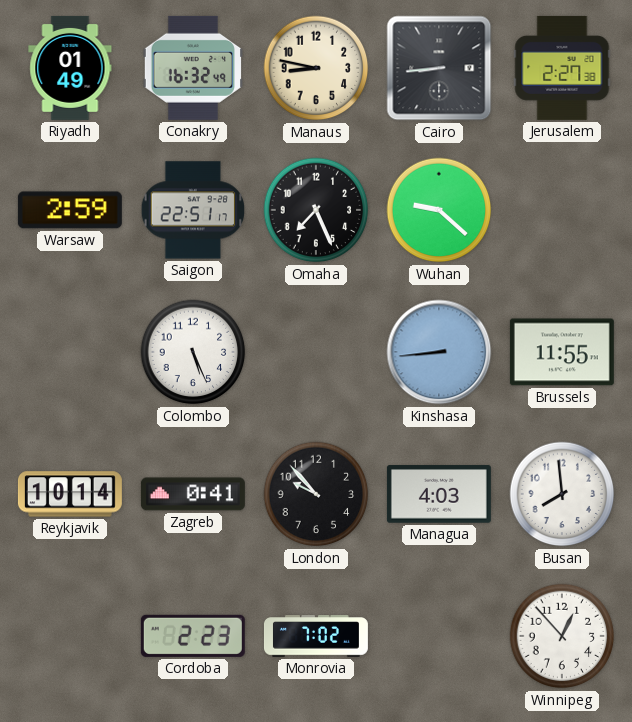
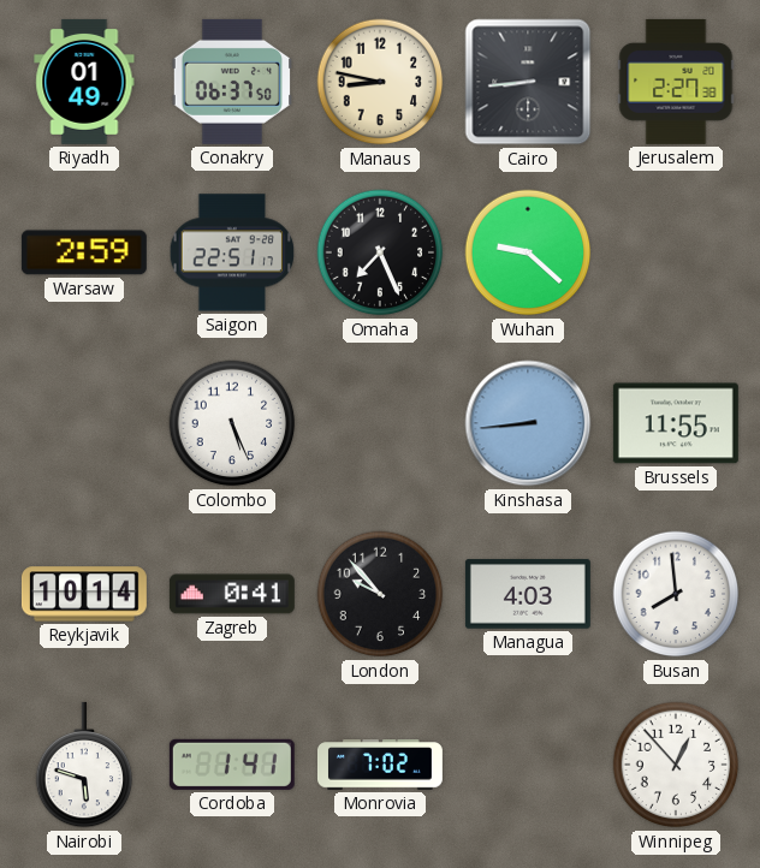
Conakry: 16:32 -> 06:37 (231, 82)
Nairobi: none -> 5:48 (84, 765)
Cordoba: 2:23 -> 1:41 (232, 765)
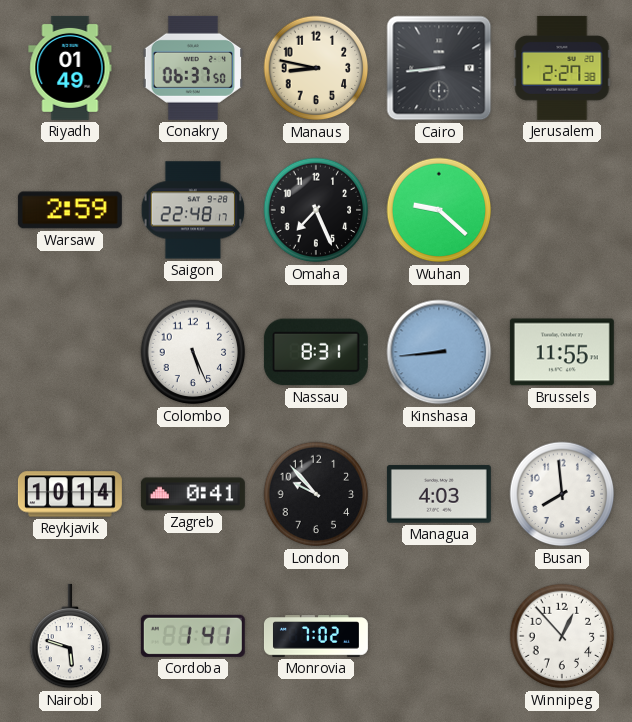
Saigon: 22:51 -> 22:48 (193, 210)
Nassau: none -> 8:31 (316, 352)
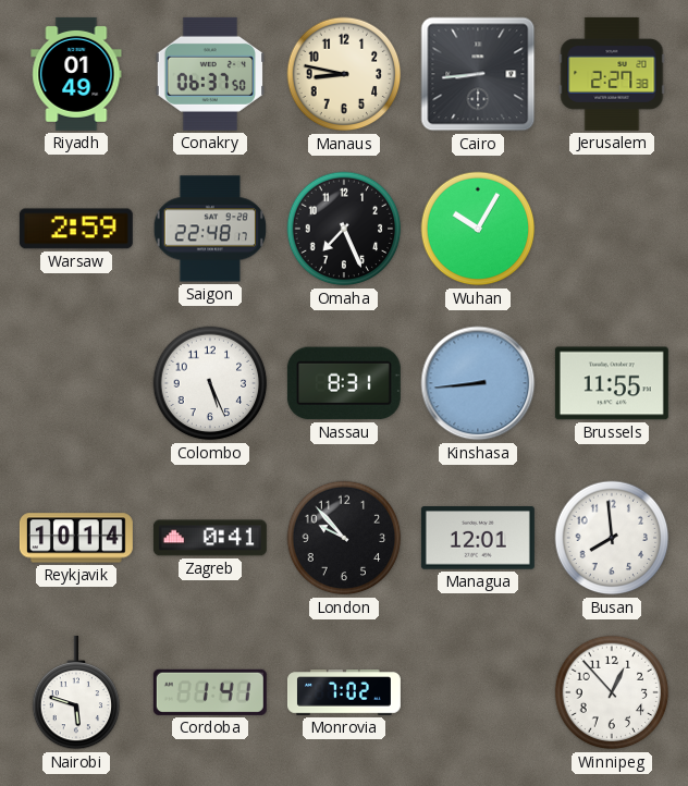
Wuhan: 9:22 -> 10:05 (478, 229)
Managua: 4:03 -> 12:01 (478, 538)
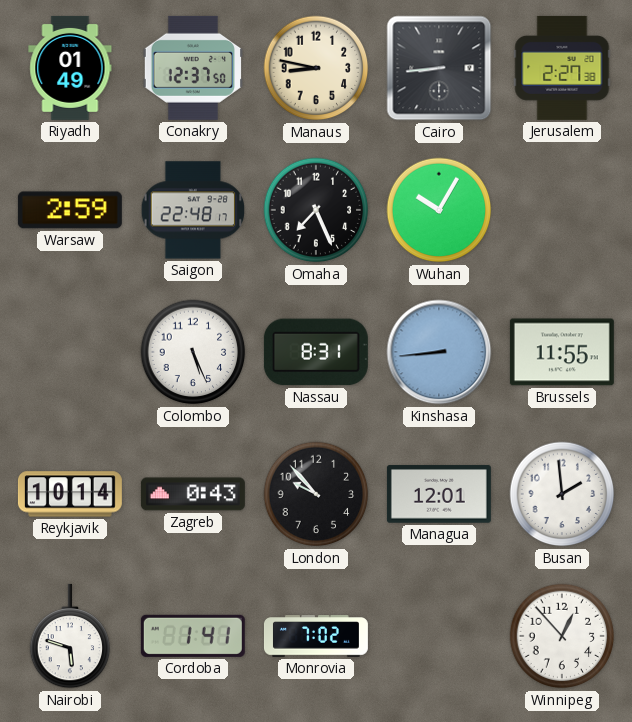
Conakry: 06:37 -> 12:37 (192, 68)
Zagreb: 0:41 -> 0:43 (193, 494)
Busan: 7:59 -> 1:59 (562, 494)
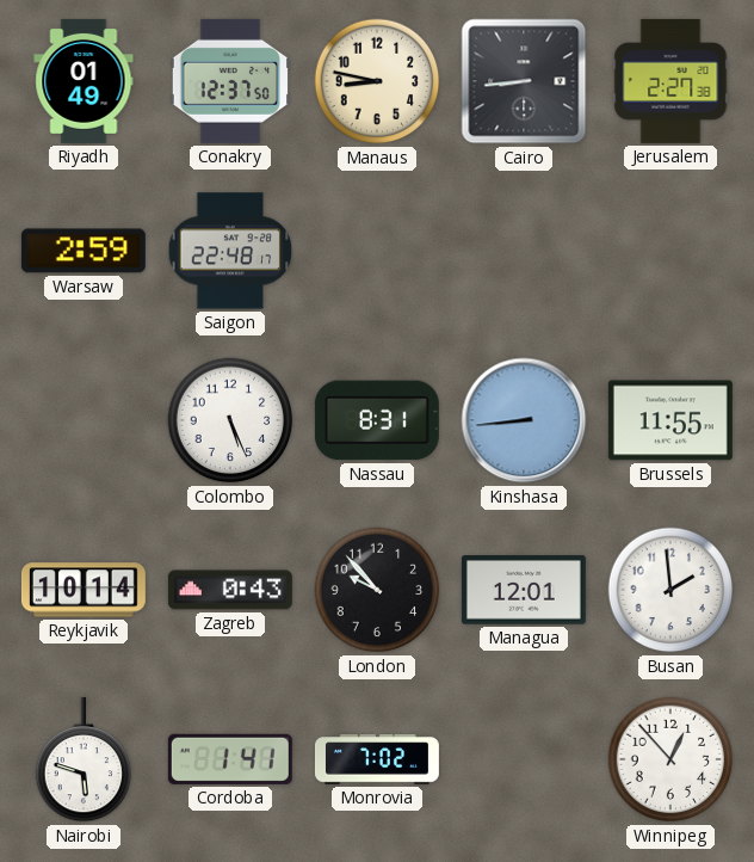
Omaha: 7:26 -> none (316, 210)
Wuhan: 10:05 -> none (439, 210)
